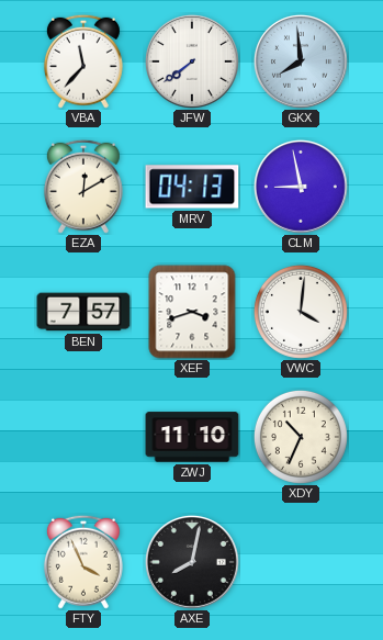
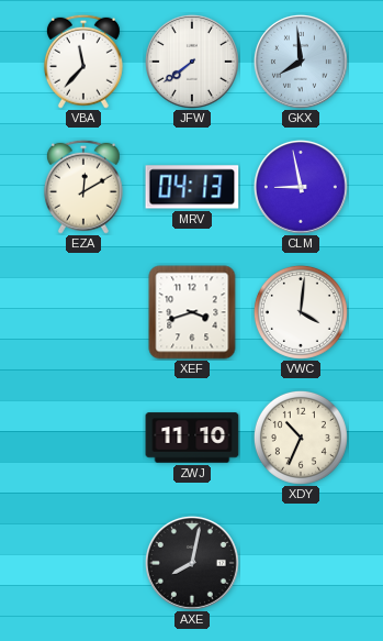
BEN: 7:57 -> none (83, 312)
FTY: 3:56 -> none (83, 562)
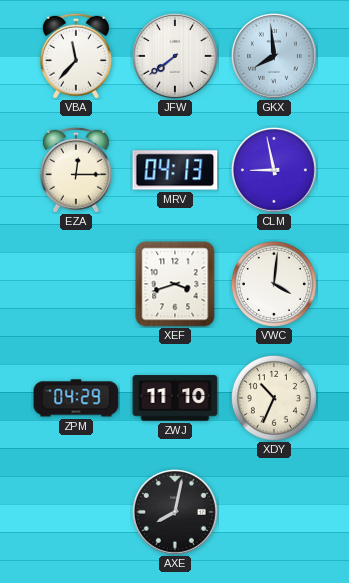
EZA: 12:10 -> 12:15 (76, 170)
ZPM: none -> 04:29 (76, 398)
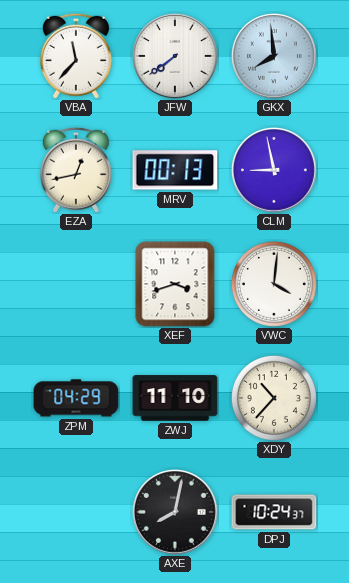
EZA: 12:15 -> 12:43 (76, 170)
MRV: 04:13 -> 00:13 (175, 170)
XDY: 10:34 -> 10:37 (274, 398)
DPJ: none -> 10:24 (274, 512)
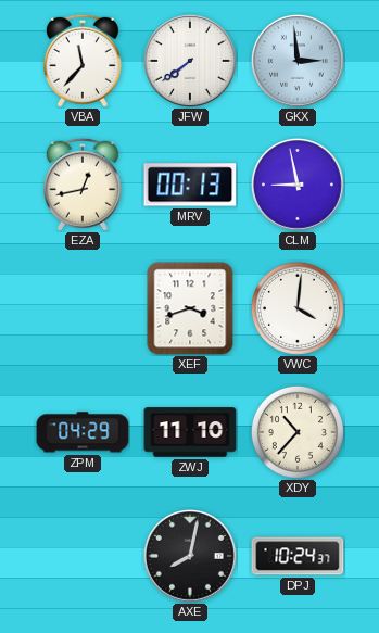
GKX: 7:59 -> 2:59 (298, 61)
